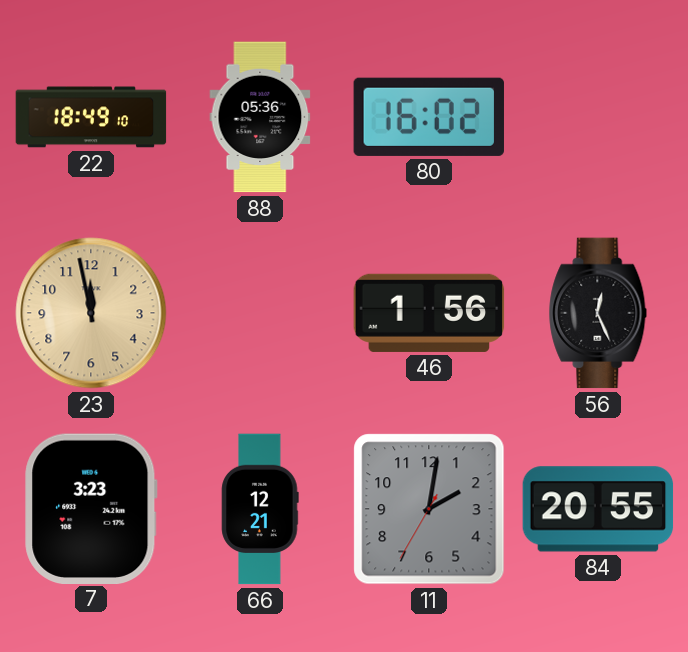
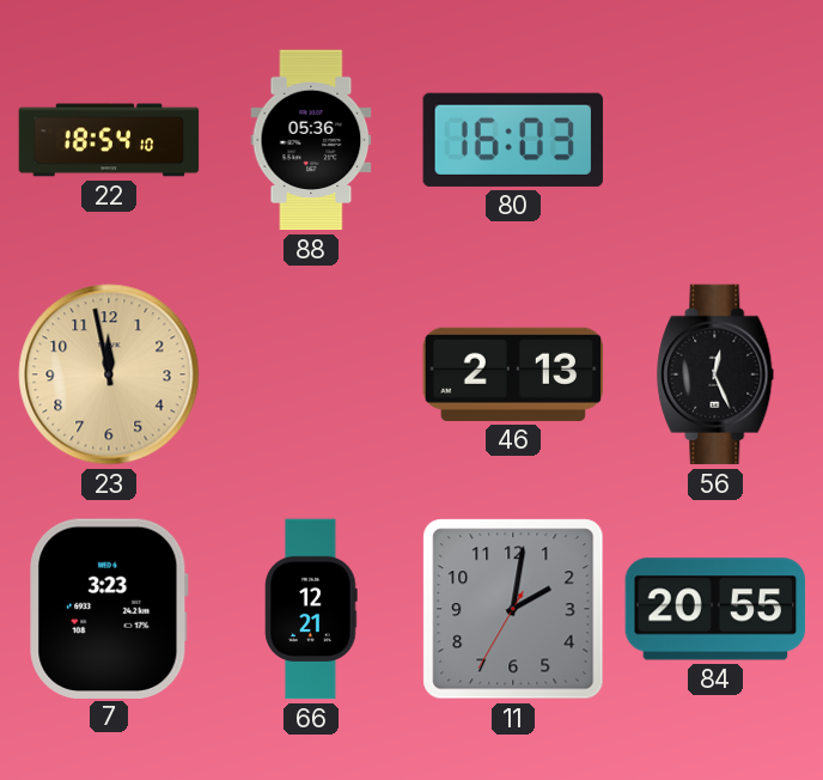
22: 18:49 -> 18:54 (109, 140)
80: 16:02 -> 16:03 (513, 140)
46: 1:56 -> 2:13 (513, 374)
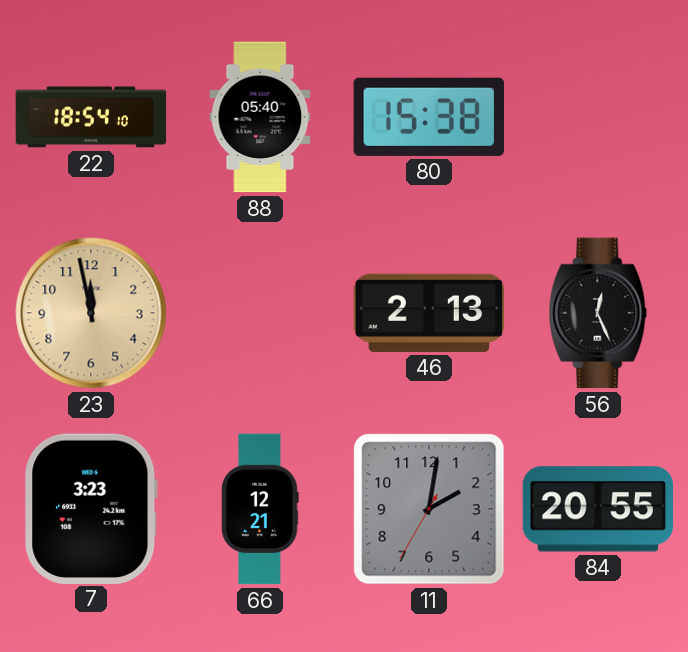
88: 05:36 -> 05:40 (260, 117)
80: 16:03 -> 15:38 (429, 117)
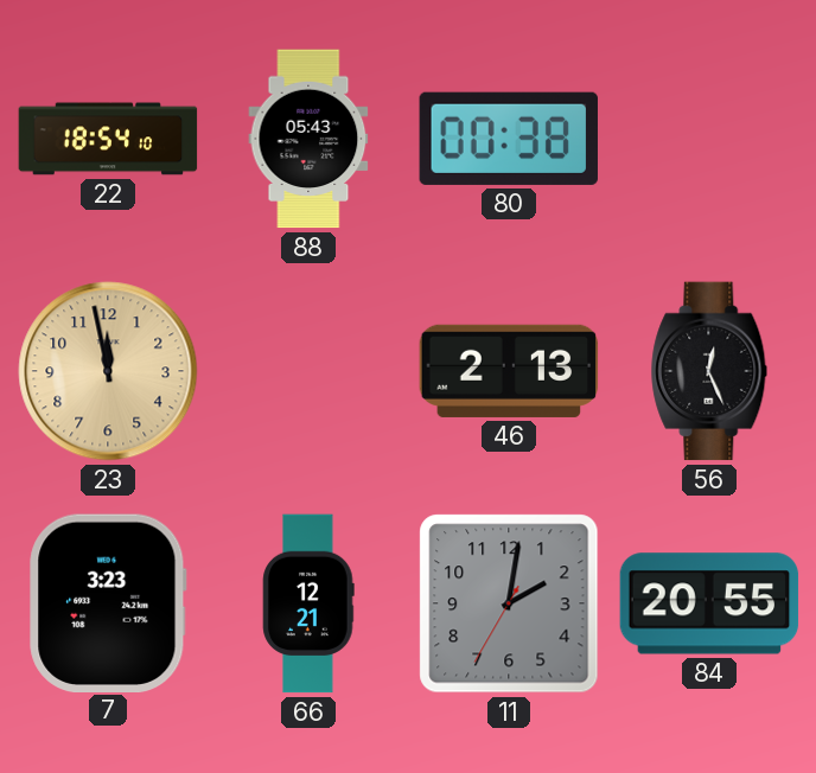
88: 05:40 -> 05:43 (308, 139)
80: 15:38 -> 00:38 (509, 139)
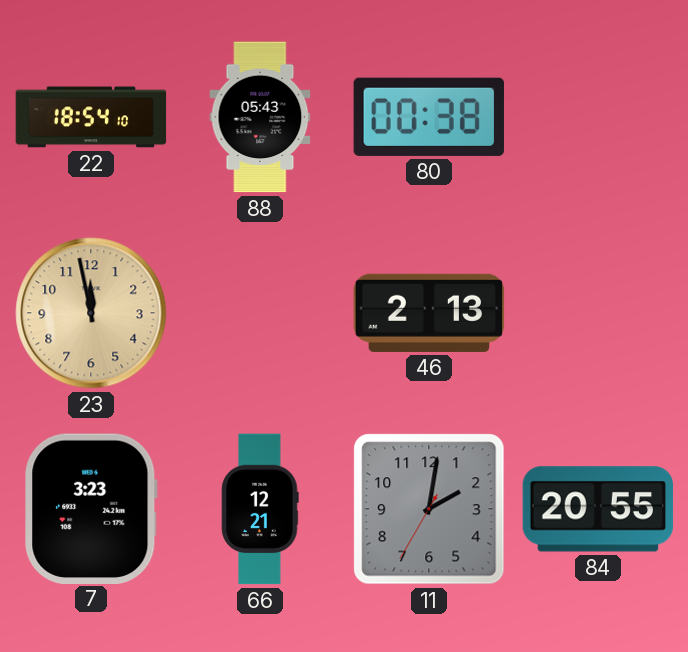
56: 12:26 -> none (709, 371)
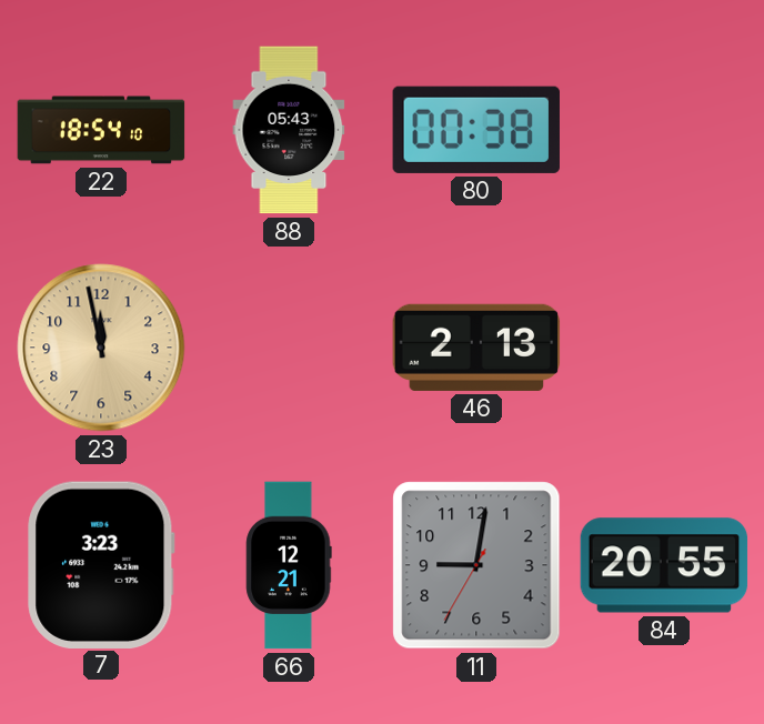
11: 2:01 -> 9:01 (476, 565)
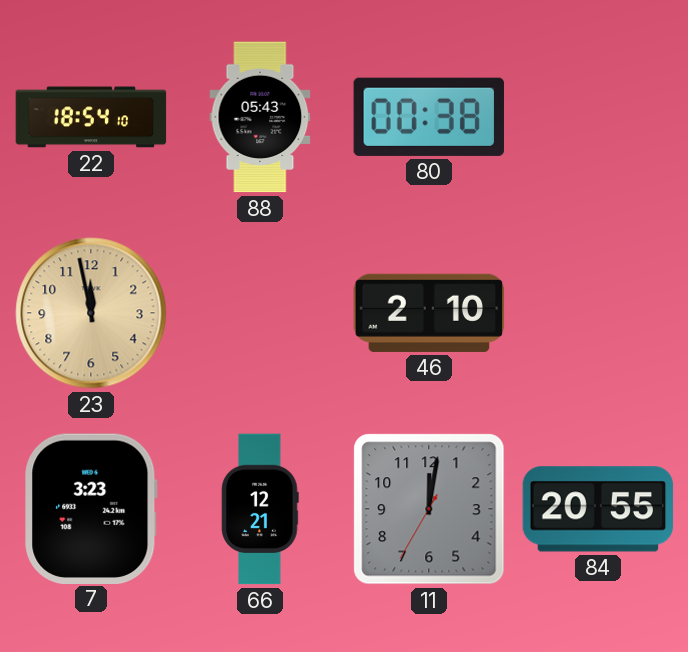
46: 2:13 -> 2:10 (429, 313)
11: 9:01 -> 12:01 (429, 509)
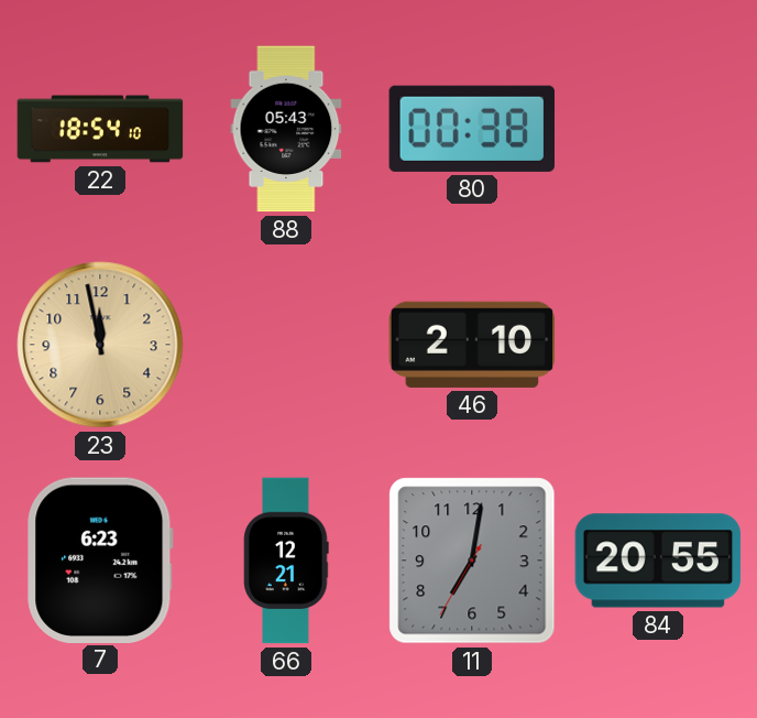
7: 3:23 -> 6:23 (100, 559)
11: 12:01 -> 7:01 (472, 561)
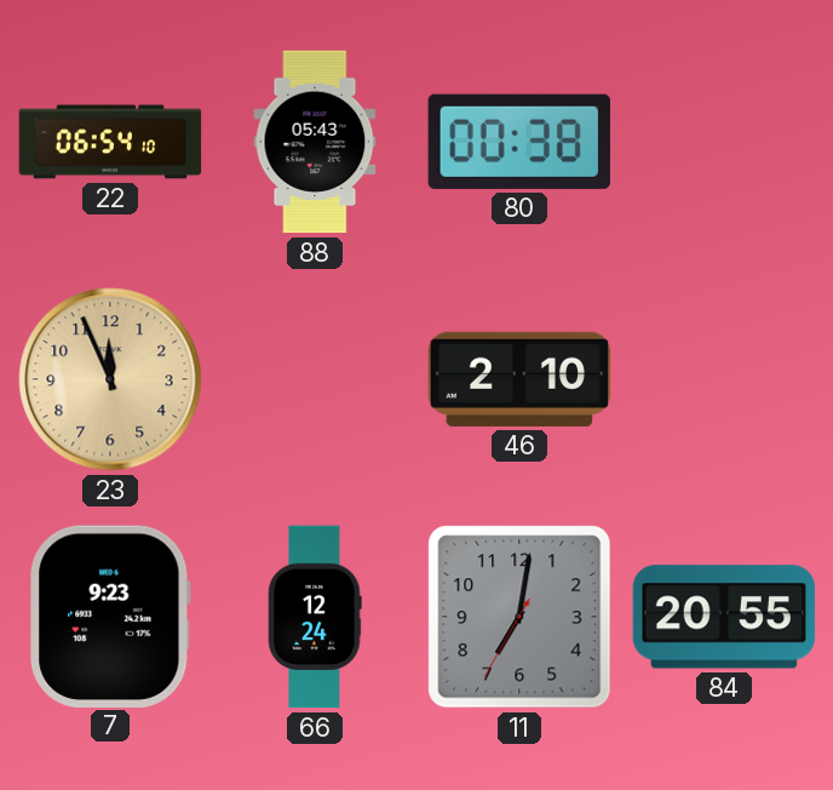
22: 18:54 -> 06:54 (110, 142)
23: 11:58 -> 11:56 (110, 379)
7: 6:23 -> 9:23 (110, 616)
66: 12:21 -> 12:24 (315, 617)
